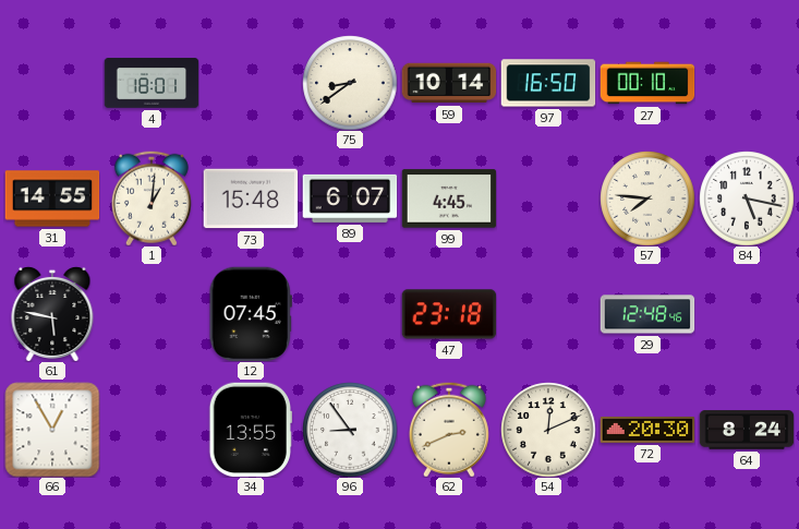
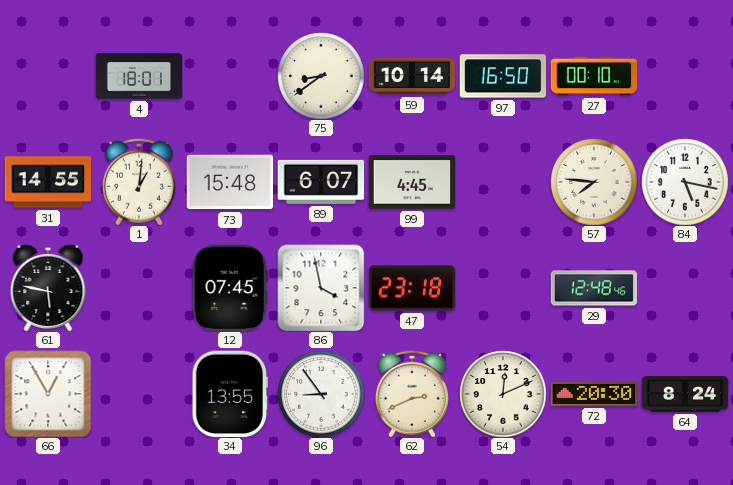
86: none -> 3:58 (321, 288)
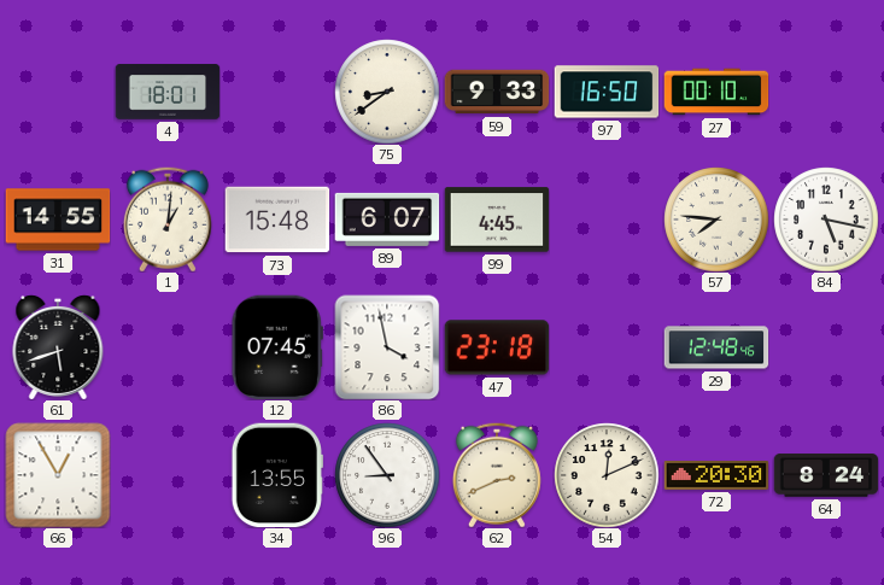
59: 10:14 -> 9:33 (497, 92)
61: 5:47 -> 5:42 (58, 347)
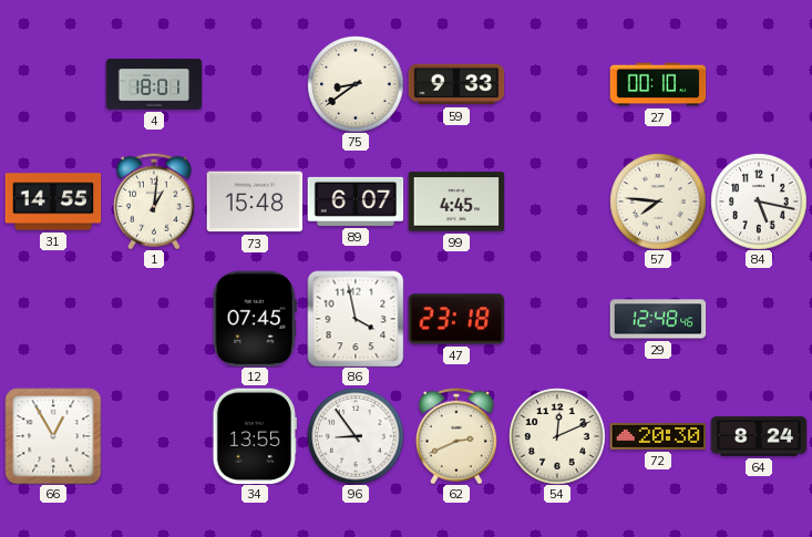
97: 16:50 -> none (607, 92)
61: 5:42 -> none (58, 347)
